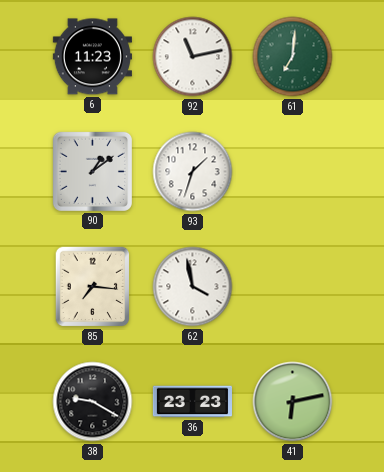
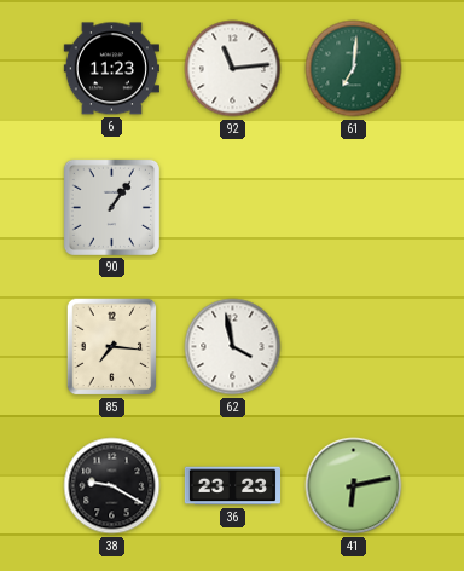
92: 11:13 -> 11:14 (233, 69)
90: 1:09 -> 1:06 (111, 207)
93: 1:33 -> none (193, 172)
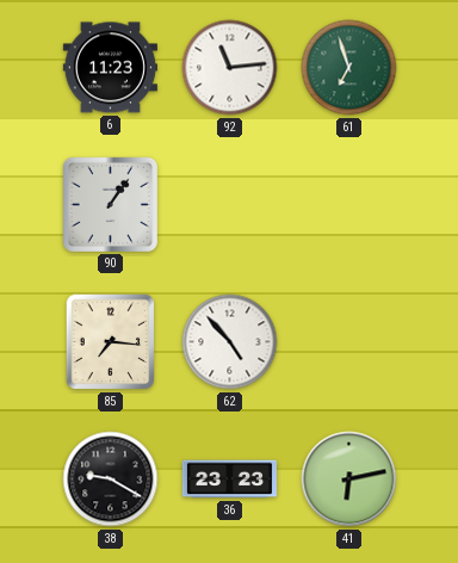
61: 7:01 -> 6:57 (349, 68)
62: 3:58 -> 4:53 (230, 342)
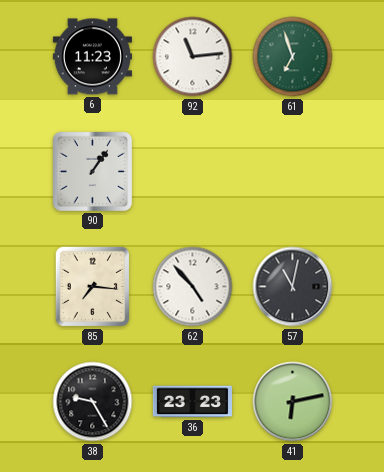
57: none -> 11:02 (293, 287)
38: 9:20 -> 9:25 (93, 402)
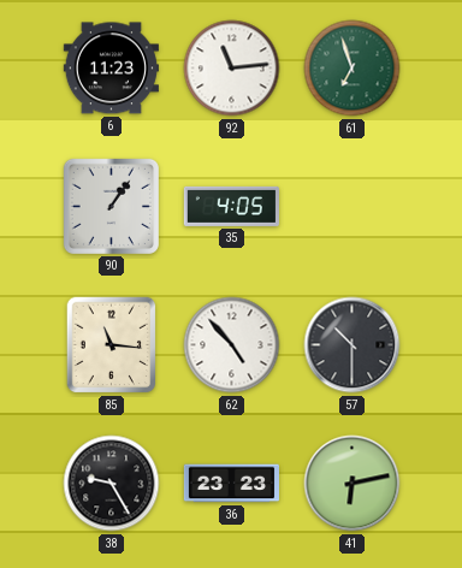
35: none -> 4:05 (231, 206)
85: 7:16 -> 11:16 (112, 345)
57: 11:02 -> 10:30 (353, 345)
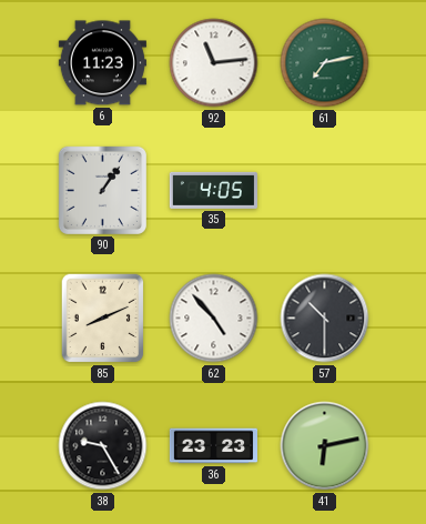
61: 6:57 -> 7:13 (325, 63)
85: 11:16 -> 8:11 (103, 319)
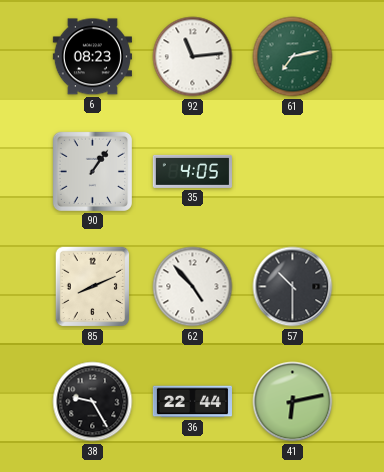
6: 11:23 -> 08:23 (92, 57)
36: 23:23 -> 22:44 (192, 402)
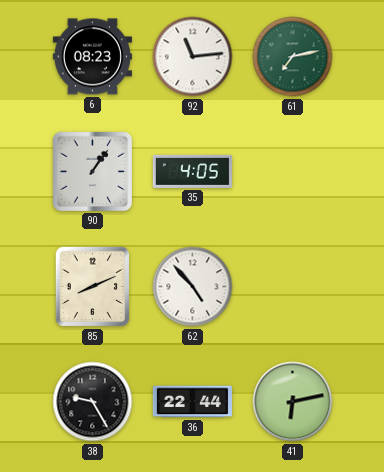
57: 10:30 -> none (293, 287)
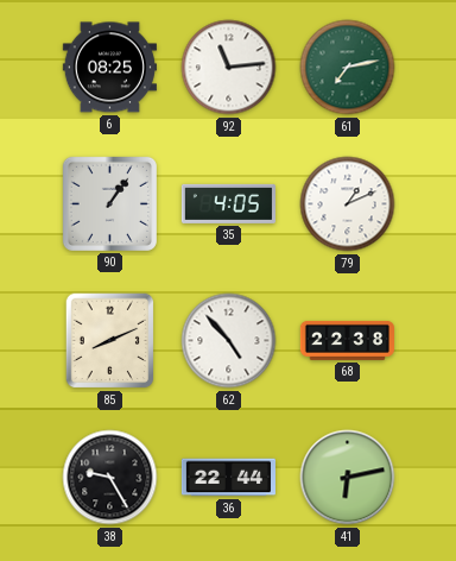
6: 08:23 -> 08:25 (109, 68)
79: none -> 1:11 (348, 204)
68: none -> 22:38 (347, 340)
